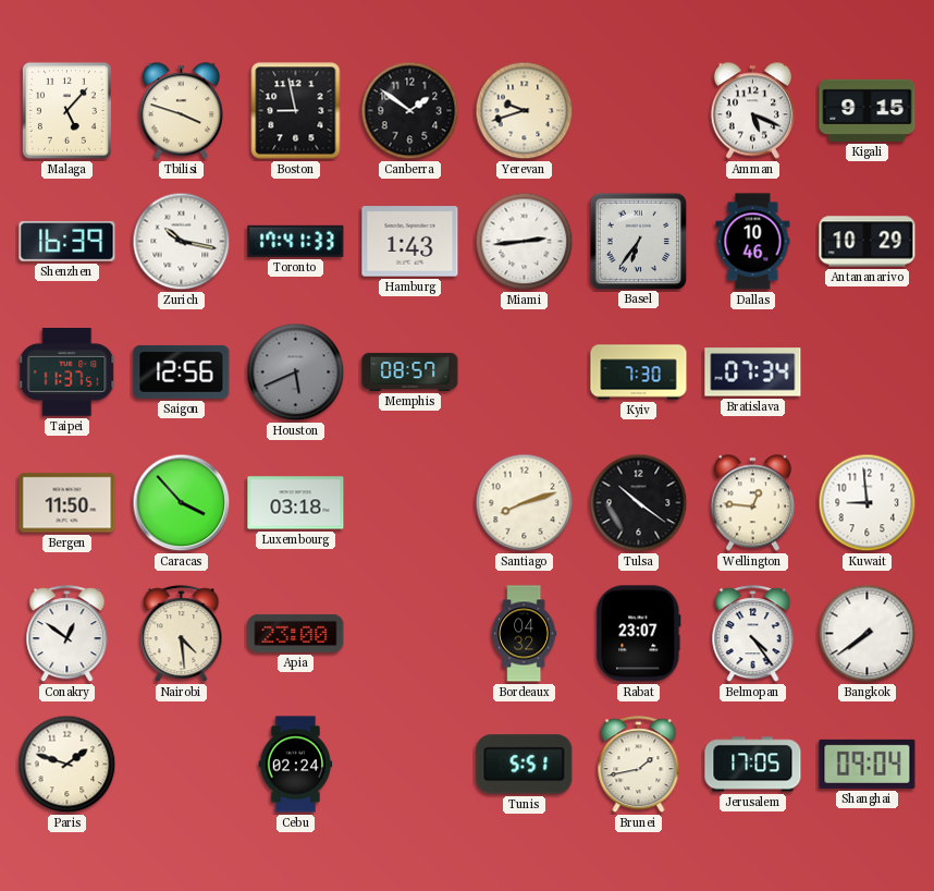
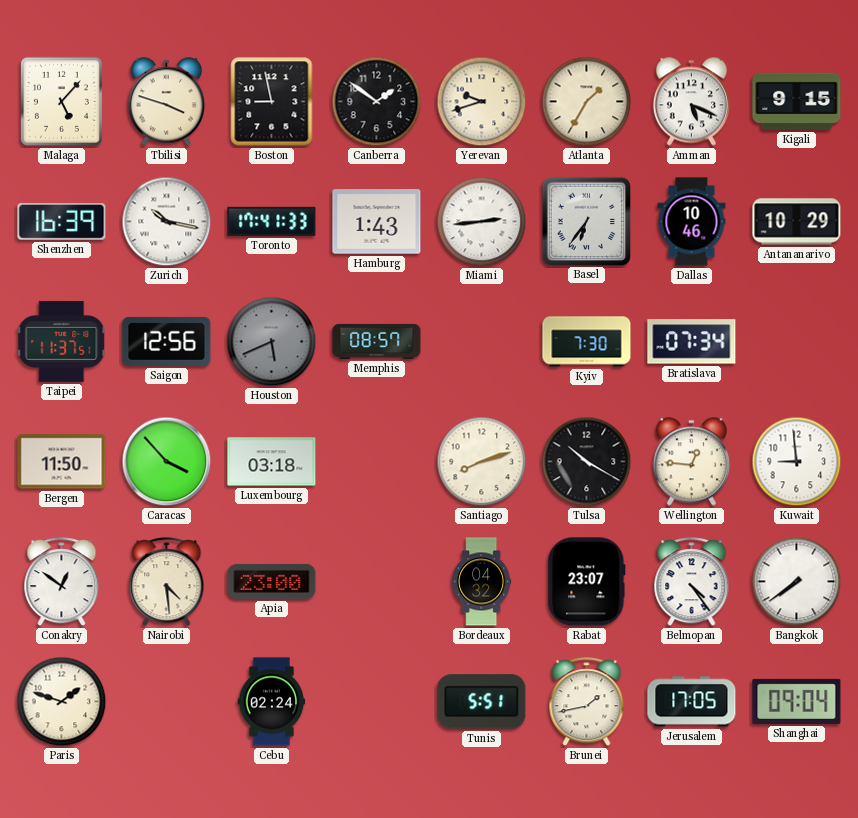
Atlanta: none -> 1:35 (587, 102)
Tulsa: 10:21 -> 10:20 (587, 462)
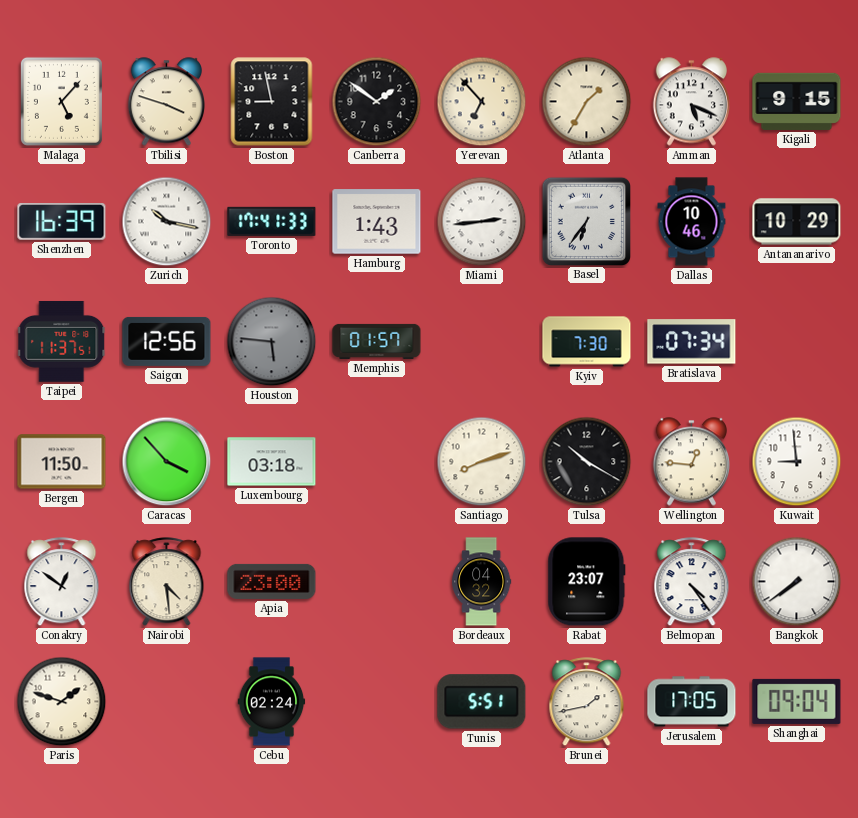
Yerevan: 9:42 -> 6:53 (482, 102)
Houston: 5:41 -> 5:46 (272, 342)
Memphis: 08:57 -> 01:57 (377, 341)
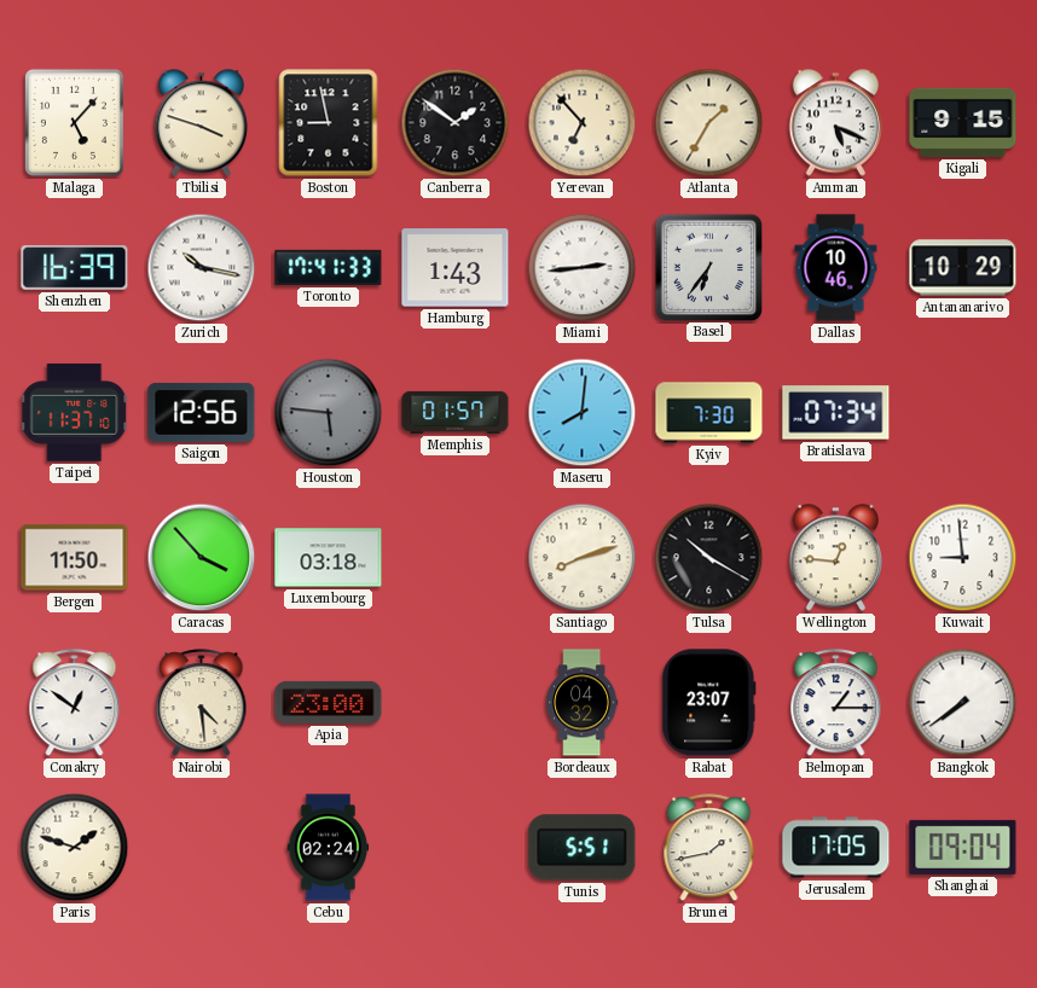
Taipei: 11:37:51 -> 11:37:10 (75, 413)
Maseru: none -> 8:01 (583, 413)
Belmopan: 4:24 -> 1:15 (836, 703)
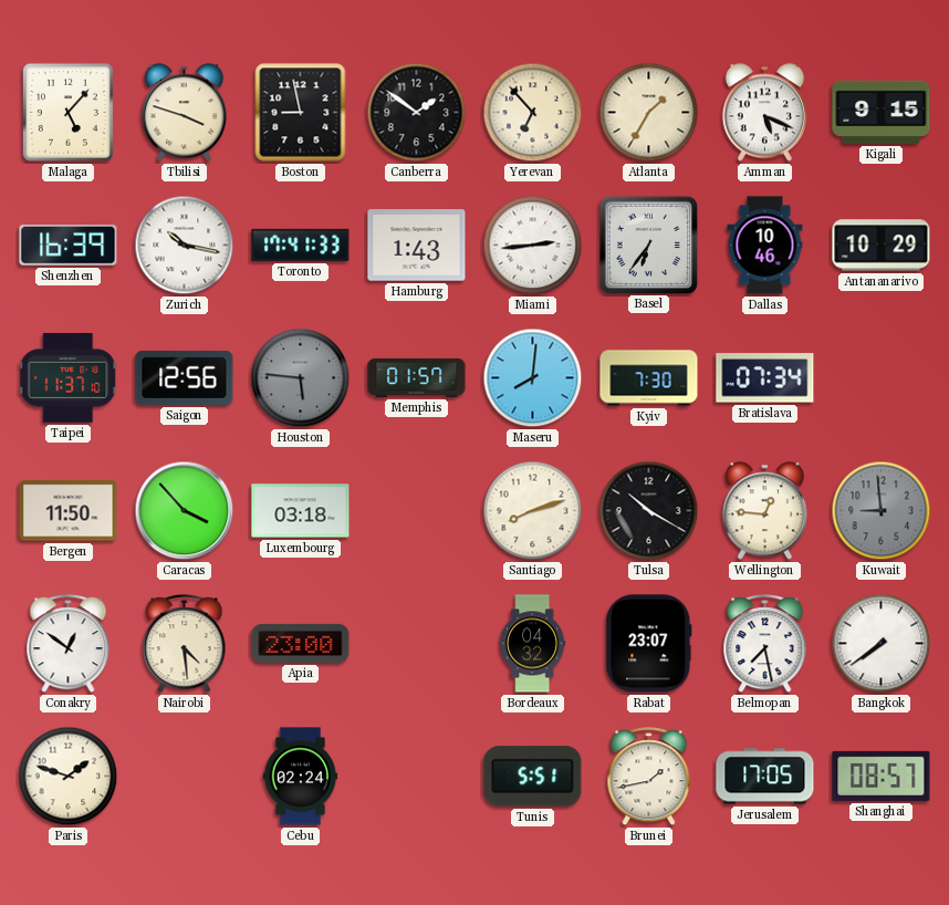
Kuwait dial: white -> grey (882, 511)
Belmopan: 1:15 -> 7:28 (765, 644)
Shanghai: 09:04 -> 08:57 (882, 776)
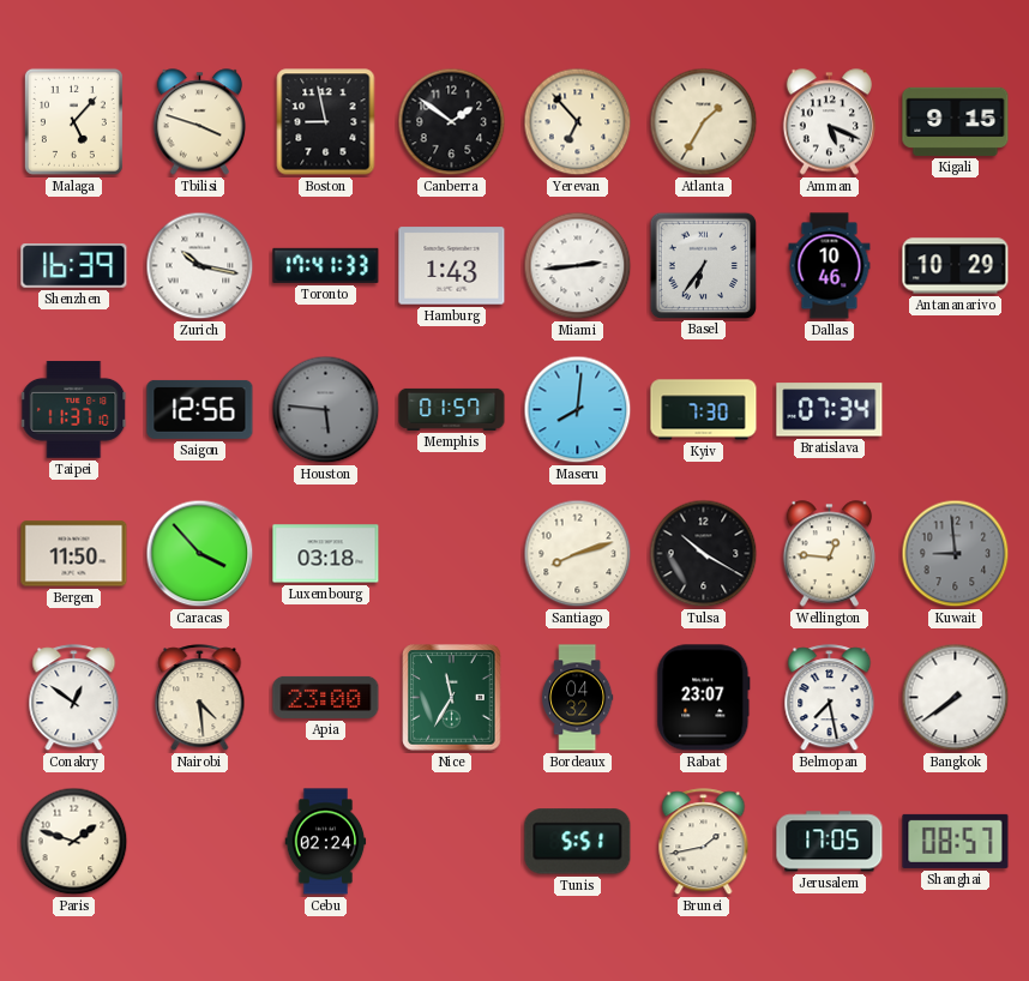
Nice: none -> 11:35 (452, 698)
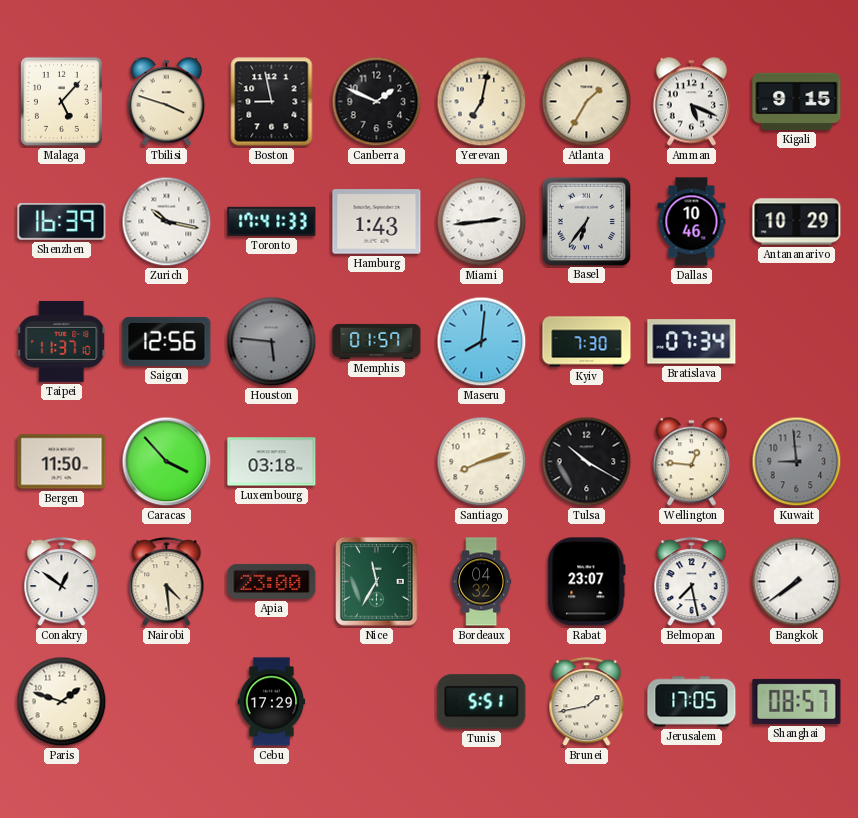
Canberra: 1:51 -> 1:49 (377, 102)
Yerevan: 6:53 -> 7:02 (482, 102)
Cebu: 02:24 -> 17:29 (272, 702)
